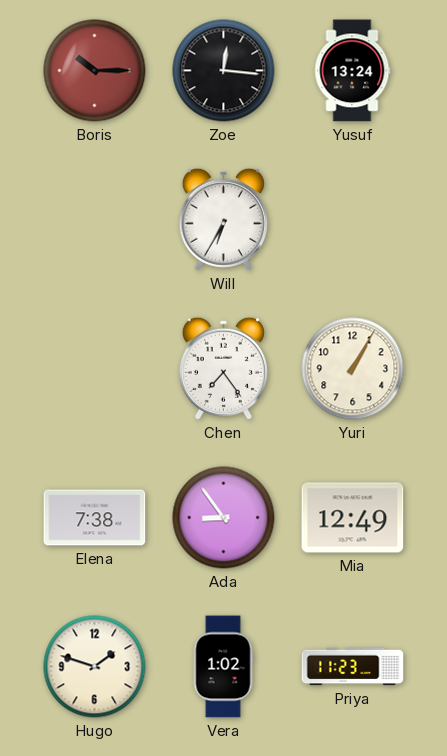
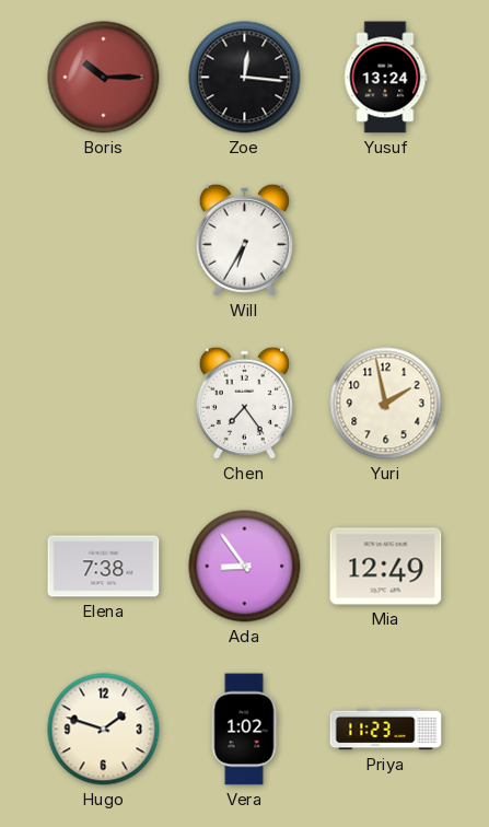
Yuri: 1:05 -> 1:58 (386, 404)
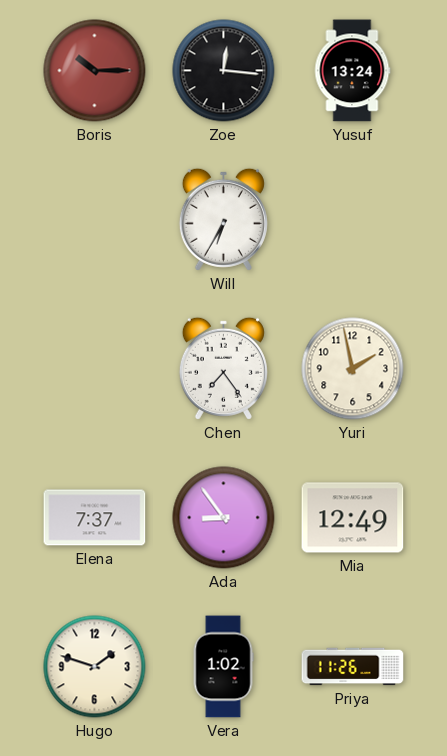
Elena: 7:38 -> 7:37 (95, 518)
Priya: 11:23 -> 11:26 (353, 667)
